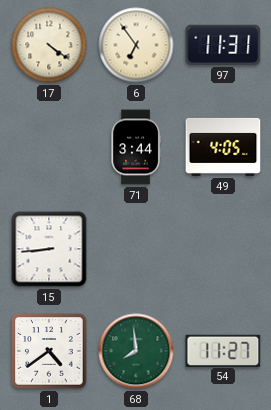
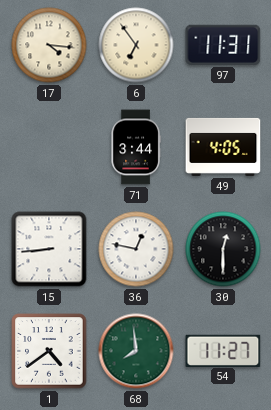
17: 4:21 -> 4:16 (49, 45)
36: none -> 12:47 (136, 249)
30: none -> 12:30 (223, 249)
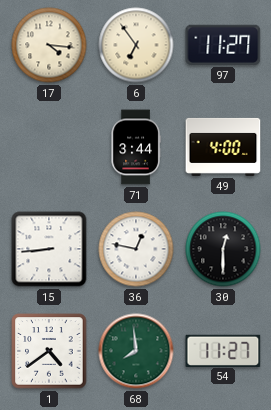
97: 11:31 -> 11:27 (223, 45)
49: 4:05 -> 4:00 (223, 147)
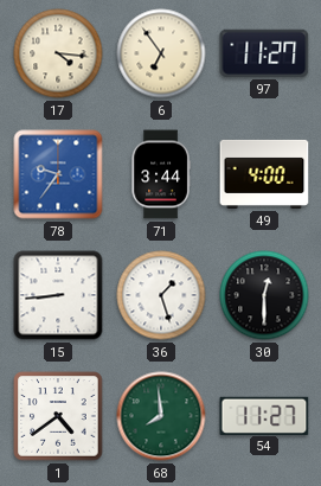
78: none -> 9:36 (58, 174)
36: 12:47 -> 1:27 (161, 295)
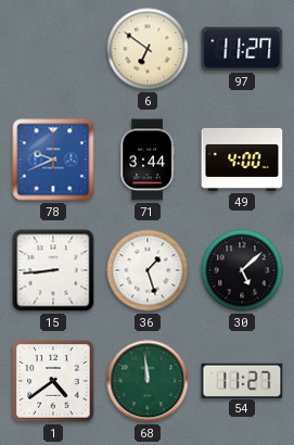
17: 4:16 -> none (58, 53)
6: 6:54 -> 6:51 (148, 49)
78: 9:36 -> 9:41 (53, 160)
30: 12:30 -> 5:08 (242, 270)
68: 7:59 -> 11:59 (148, 381)
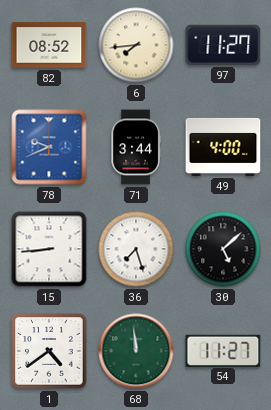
82: none -> 08:52 (49, 45)
6: 6:51 -> 7:44 (136, 45)
36: 1:27 -> 7:27 (136, 249)
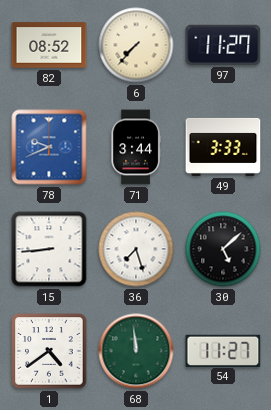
6: 7:44 -> 7:37 (136, 45)
49: 4:00 -> 3:33 (223, 147)
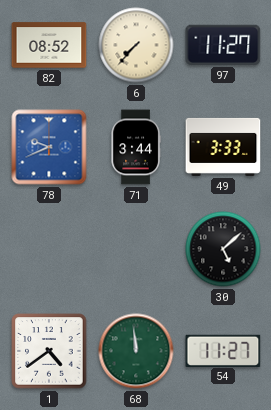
15: 8:44 -> none (49, 249)
36: 7:27 -> none (136, 249)
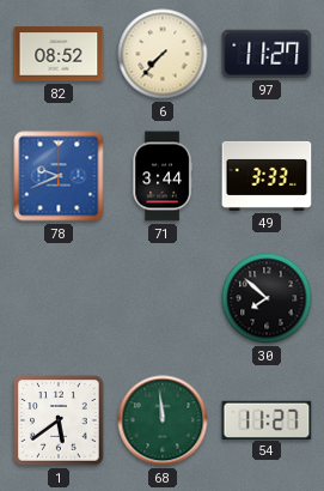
30: 5:08 -> 7:52 (267, 298)
1: 4:39 -> 5:39 (59, 420)
